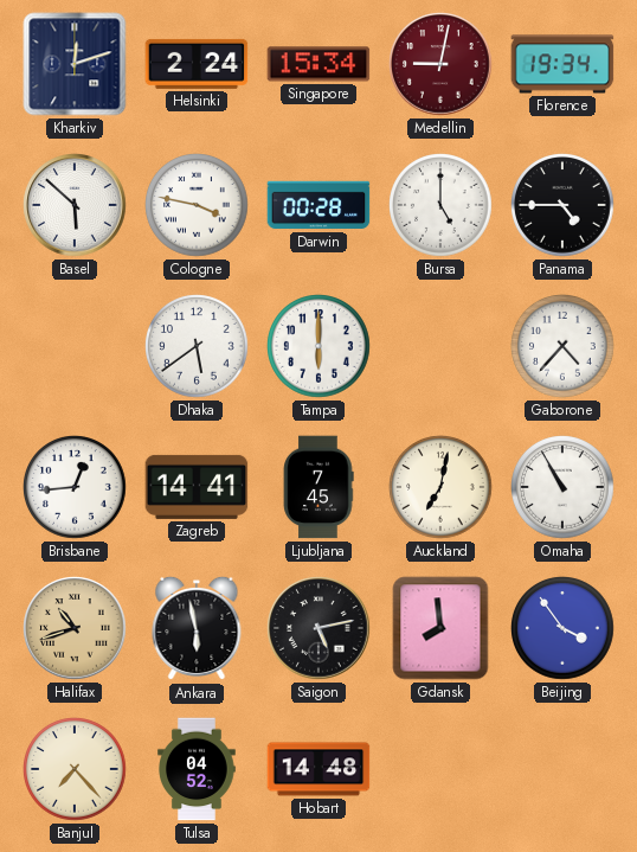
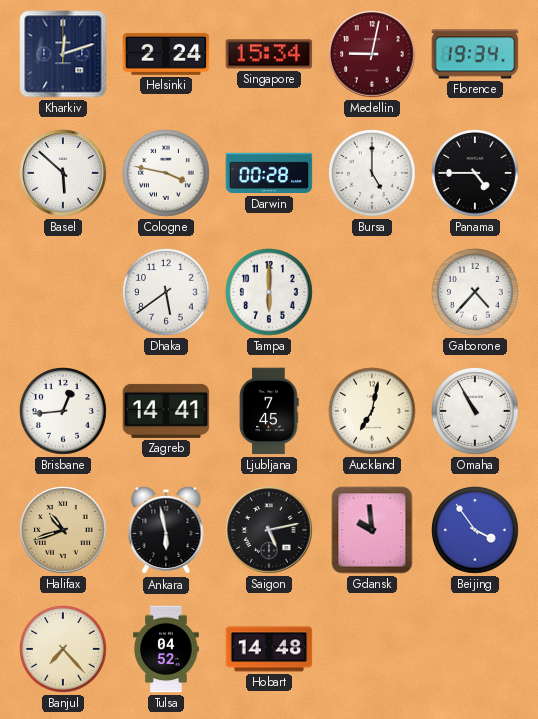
Gdansk: 7:59 -> 9:59 (372, 530)
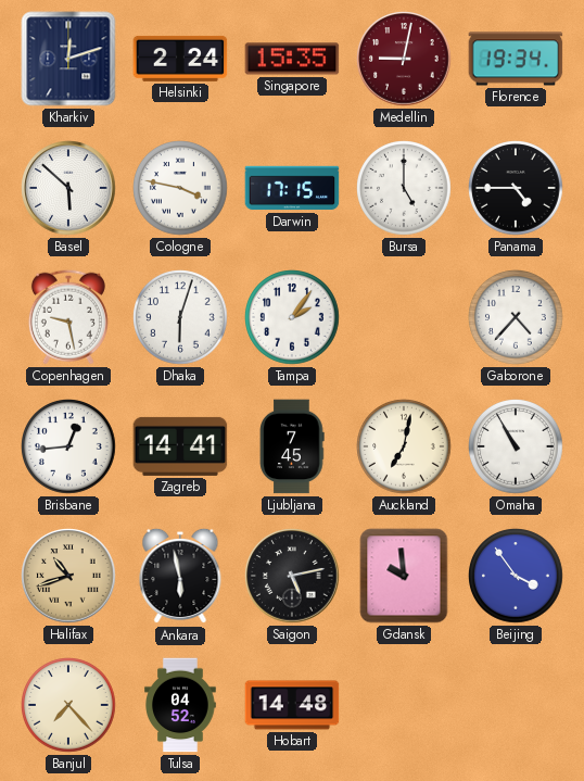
Singapore: 15:34 -> 15:35 (292, 59)
Darwin: 00:28 -> 17:15 (292, 188)
Copenhagen: none -> 9:28 (68, 317)
Dhaka: 5:39 -> 6:03 (180, 317)
Tampa: 6:00 -> 2:06 (292, 317)
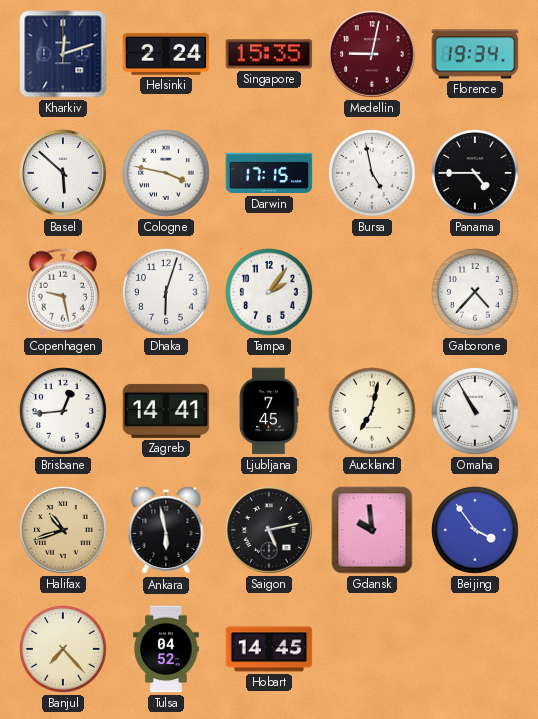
Bursa: 5:00 -> 4:58 (372, 173)
Hobart: 14:48 -> 14:45 (269, 649)
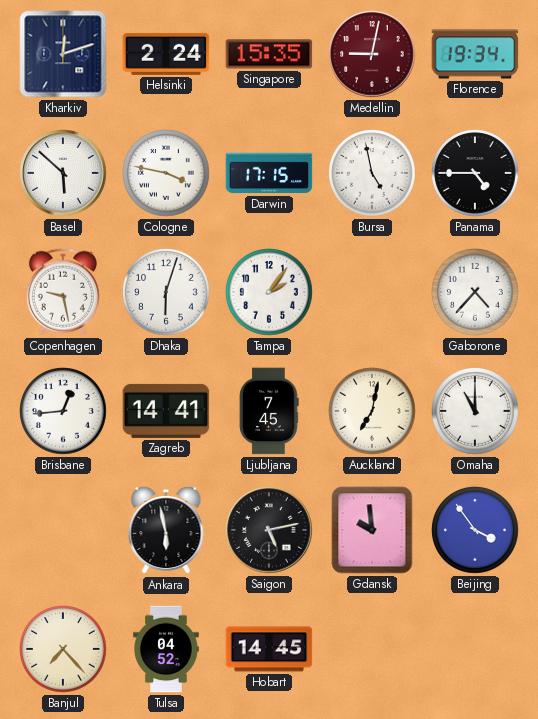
Omaha: 10:55 -> 11:00 (475, 411)
Halifax: 10:42 -> none (63, 530)
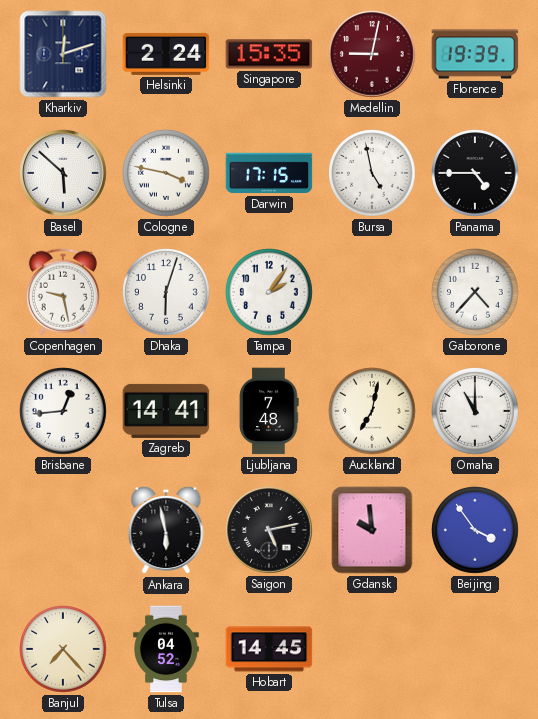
Florence: 19:34 -> 19:39 (475, 54)
Ljubljana: 7:45 -> 7:48 (269, 411)
